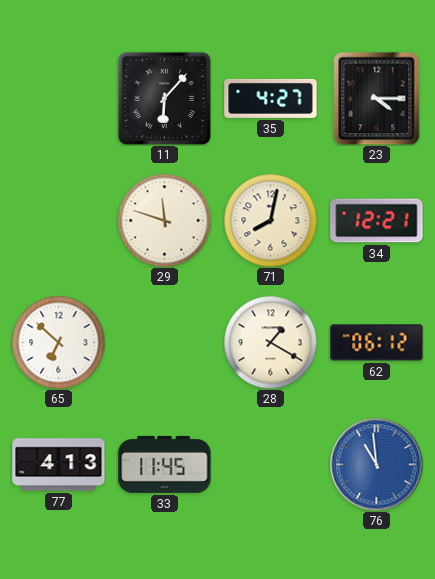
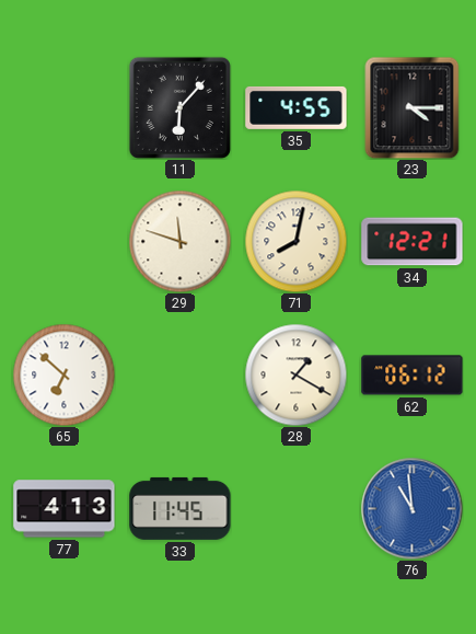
35: 4:27 -> 4:55 (297, 107)
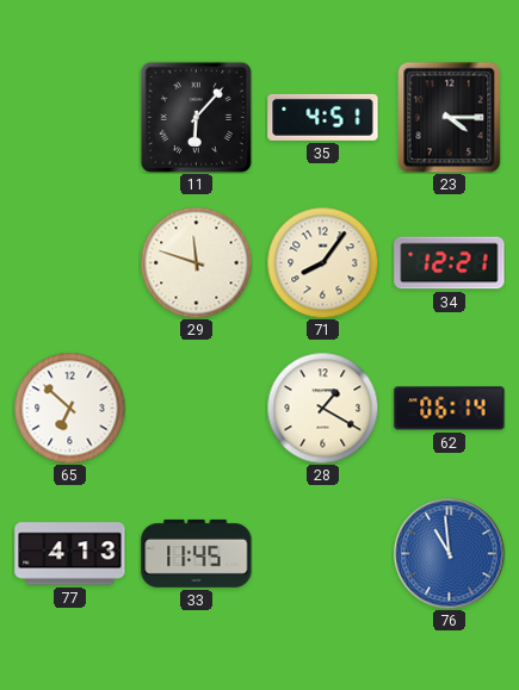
35: 4:55 -> 4:51 (323, 117)
71: 8:02 -> 8:06 (322, 262)
62: 06:12 -> 06:14 (450, 409)
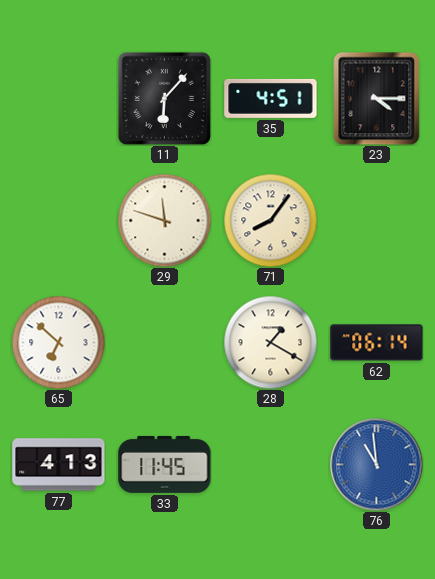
34: 12:21 -> none (450, 263)
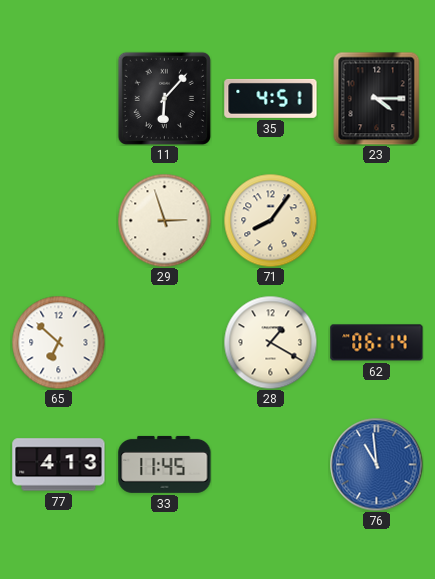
29: 11:48 -> 2:57 (164, 220)
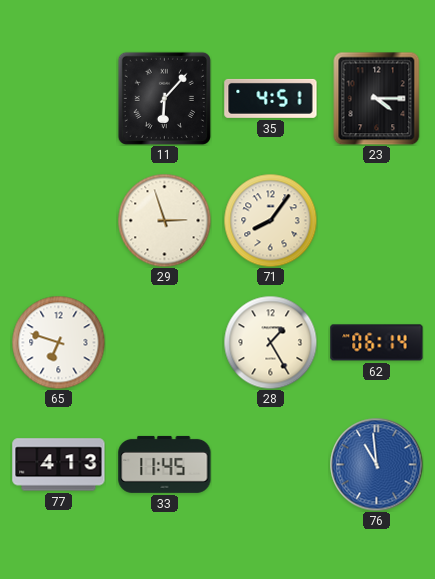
65: 6:52 -> 6:48 (58, 342)
28: 1:20 -> 1:25 (270, 342)
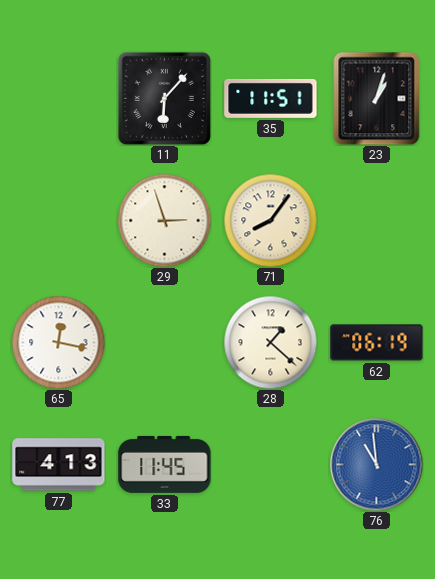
35: 4:51 -> 11:51 (271, 98)
23: 4:15 -> 1:03 (377, 98)
65: 6:48 -> 12:17 (58, 342)
28: 1:25 -> 1:22 (270, 342)
62: 06:14 -> 06:19 (377, 343)
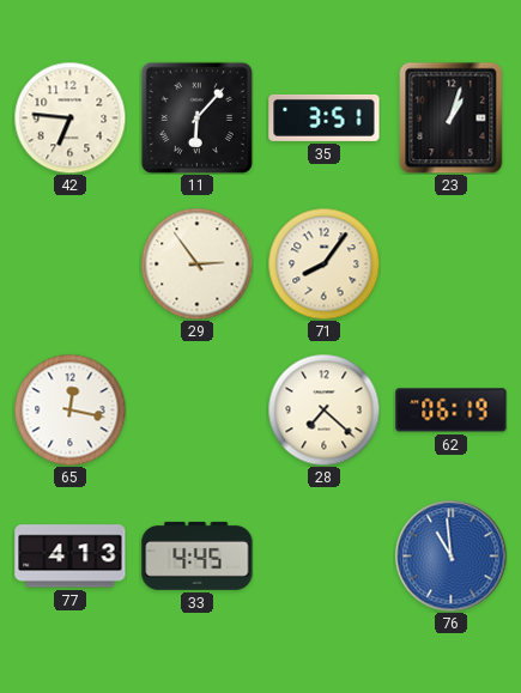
42: none -> 6:46 (69, 117)
35: 11:51 -> 3:51 (325, 117)
29: 2:57 -> 2:54 (196, 263)
28: 1:22 -> 7:22 (323, 409)
33: 11:45 -> 4:45 (198, 555)
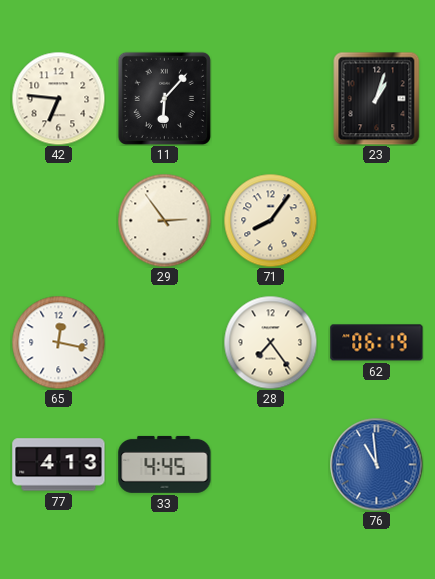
35: 3:51 -> none (325, 117)
28: 7:22 -> 7:24 (270, 342)
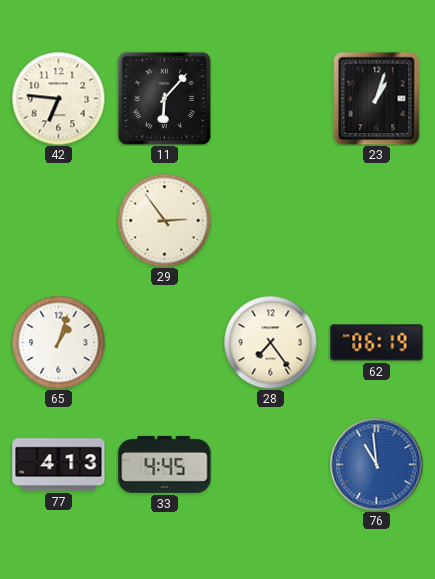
71: 8:06 -> none (270, 220)
65: 12:17 -> 1:03 (58, 342)
